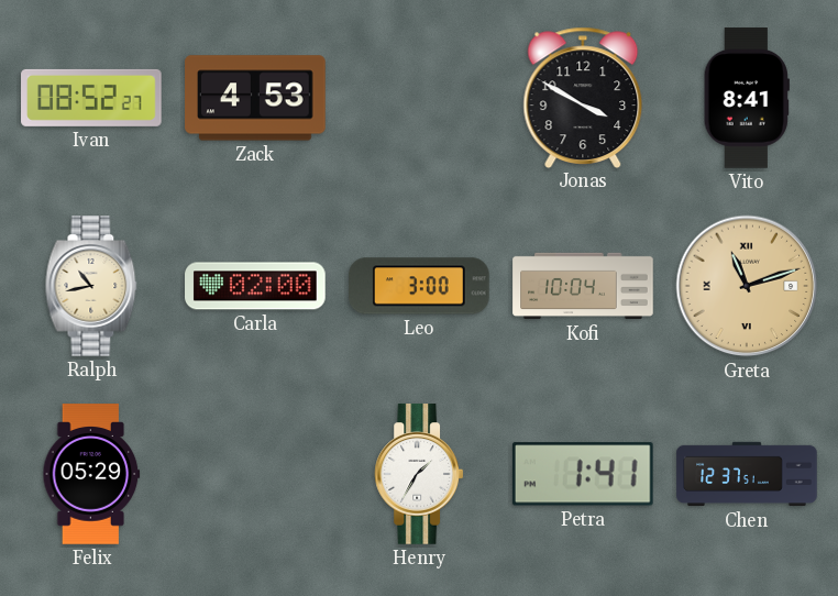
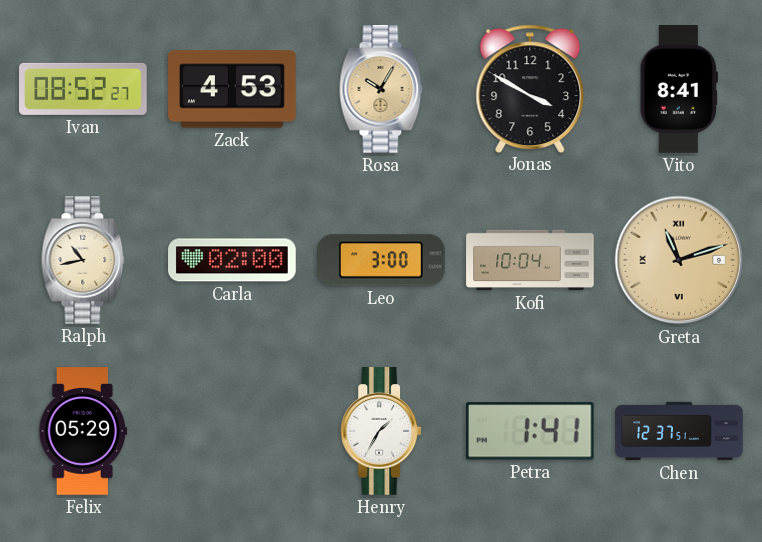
Rosa: none -> 10:05 (381, 89)
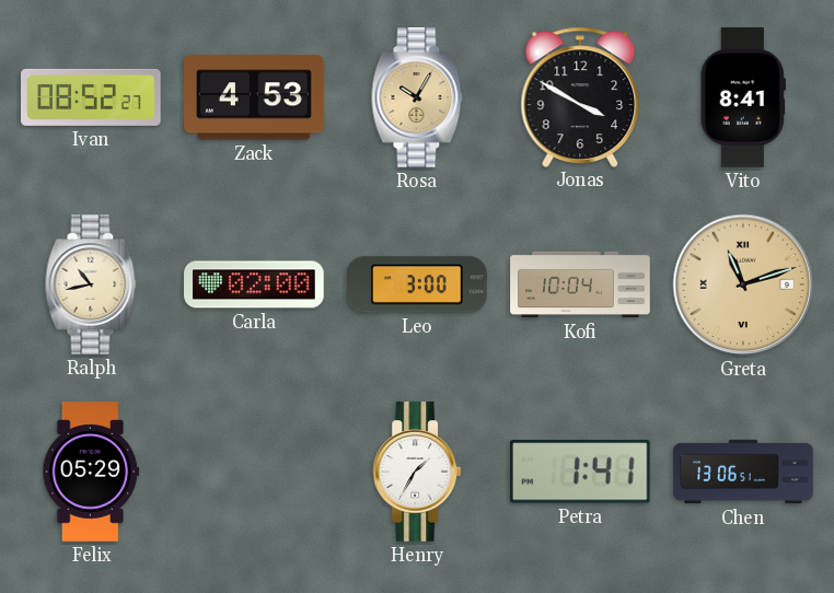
Chen: 12:37 -> 13:06 (743, 472)
